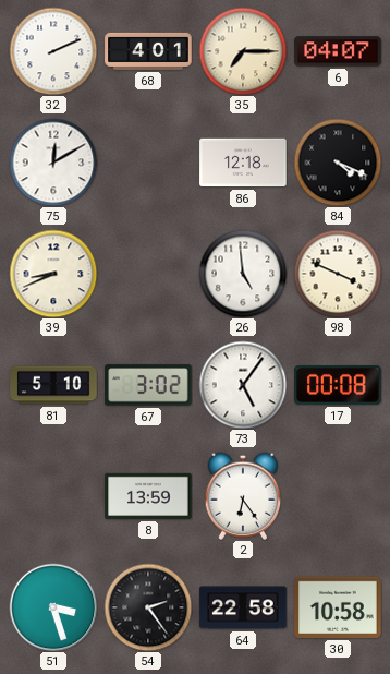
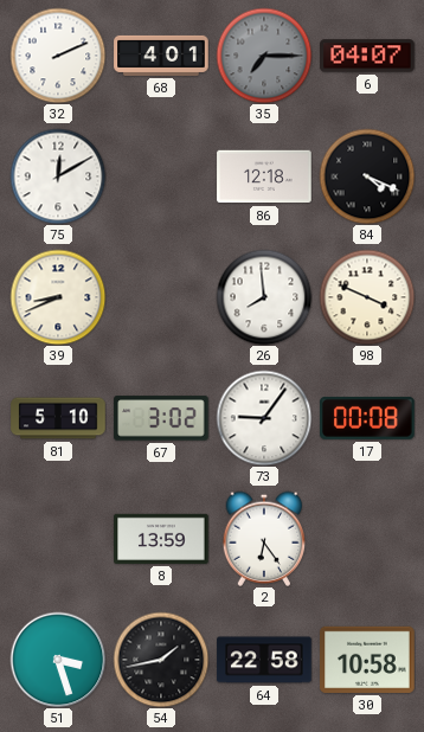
35 dial: cream -> grey (264, 56)
26: 4:59 -> 7:59 (264, 297)
73: 5:06 -> 9:06 (264, 418)
54: 2:24 -> 1:43 (161, 660)
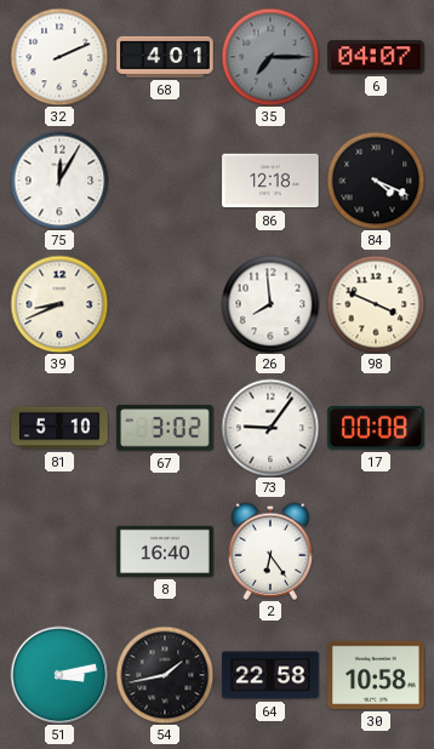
75: 12:10 -> 12:05 (59, 181)
8: 13:59 -> 16:40 (165, 551)
51: 3:27 -> 3:13 (59, 675)
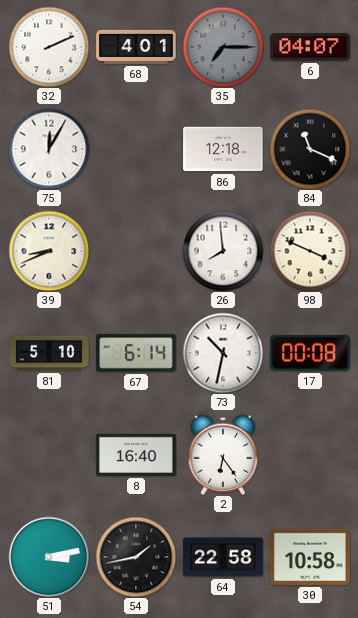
84: 4:19 -> 11:19 (310, 149)
67: 3:02 -> 6:14 (136, 353)
73: 9:06 -> 10:32 (223, 353)
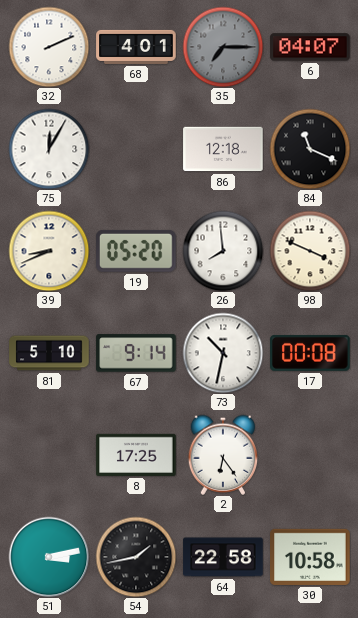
19: none -> 05:20 (137, 251)
67: 6:14 -> 9:14 (136, 353)
8: 16:40 -> 17:25 (136, 455)
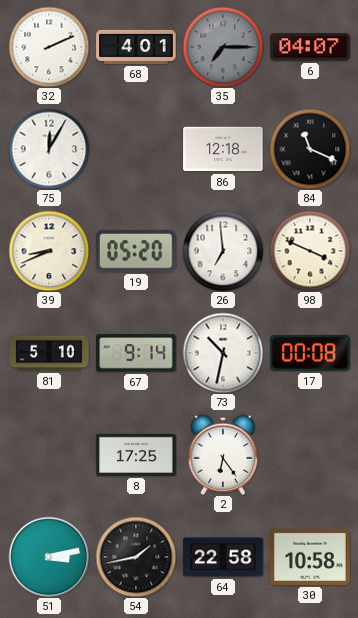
26: 7:59 -> 6:59 (223, 251)
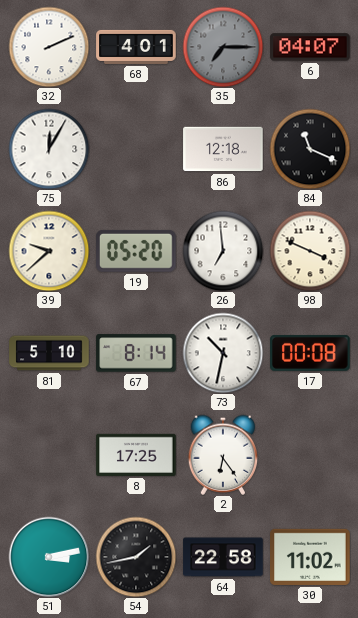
39: 8:41 -> 9:38 (49, 251)
67: 9:14 -> 8:14 (136, 353)
30: 10:58 -> 11:02 (310, 557)
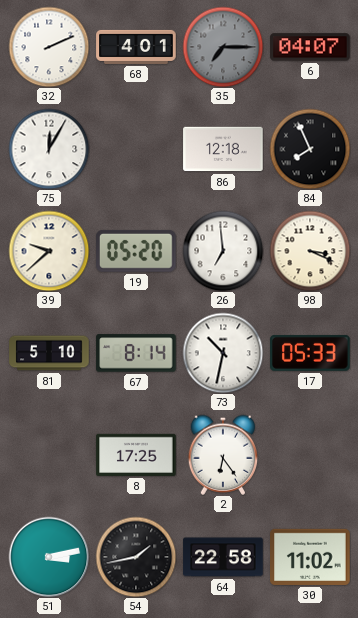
84: 11:19 -> 7:56 (310, 149)
98: 3:49 -> 3:19 (310, 251)
17: 00:08 -> 05:33 (310, 353)
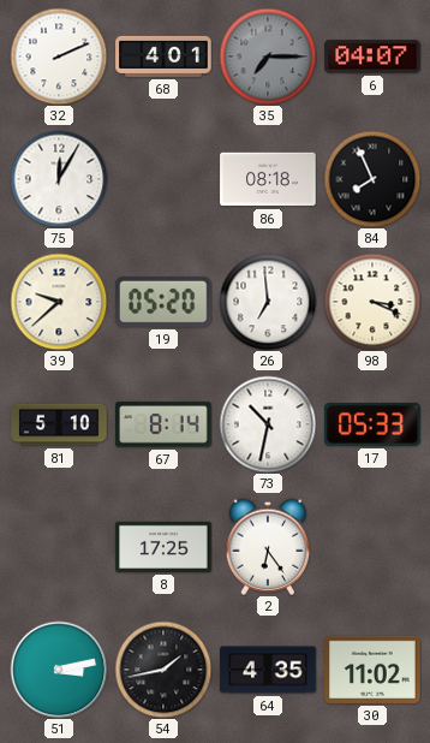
86: 12:18 -> 08:18 (268, 179)
64: 22:58 -> 4:35 (268, 670)
